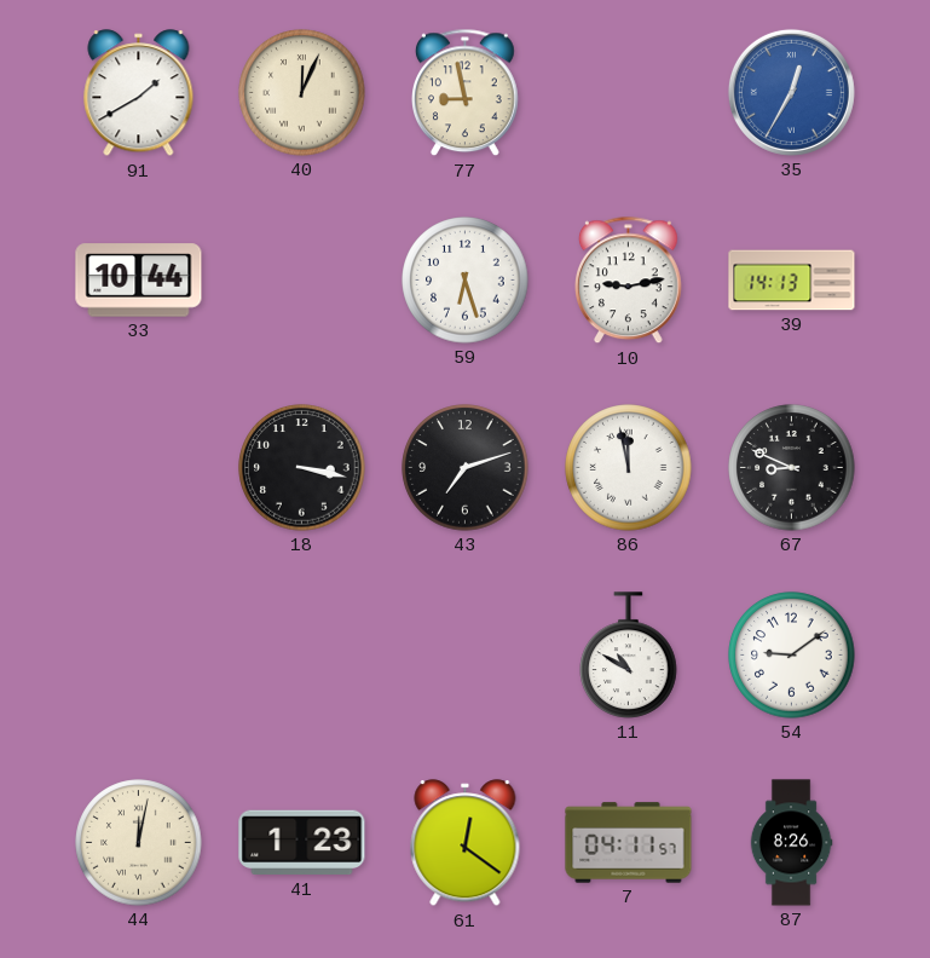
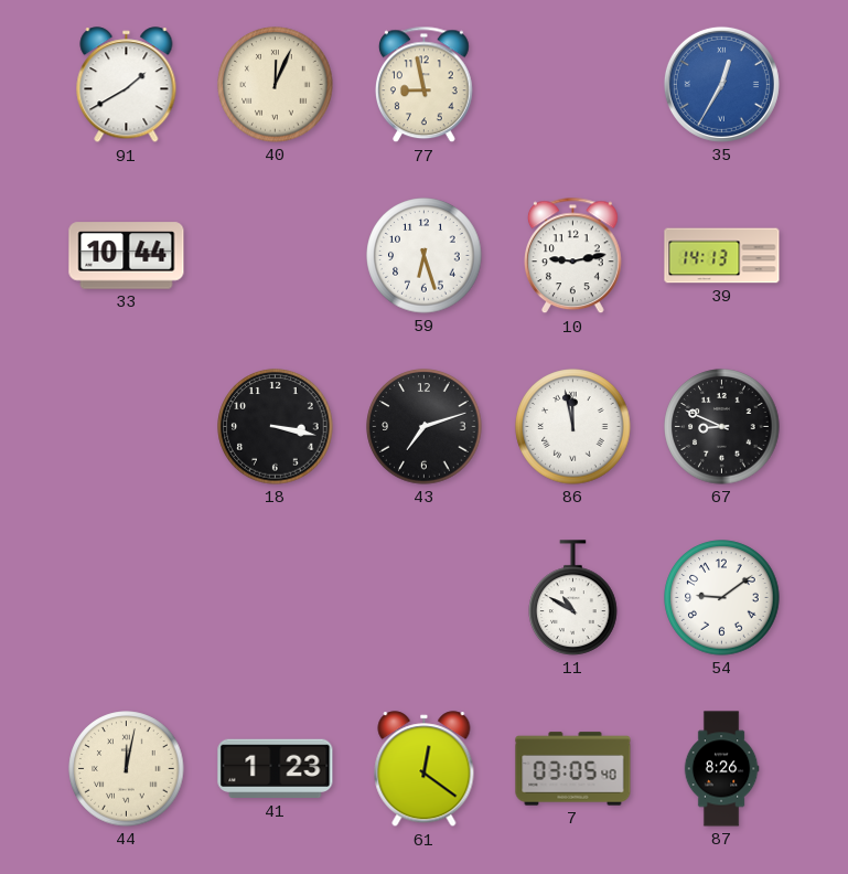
7: 04:11 -> 03:05 (573, 769)
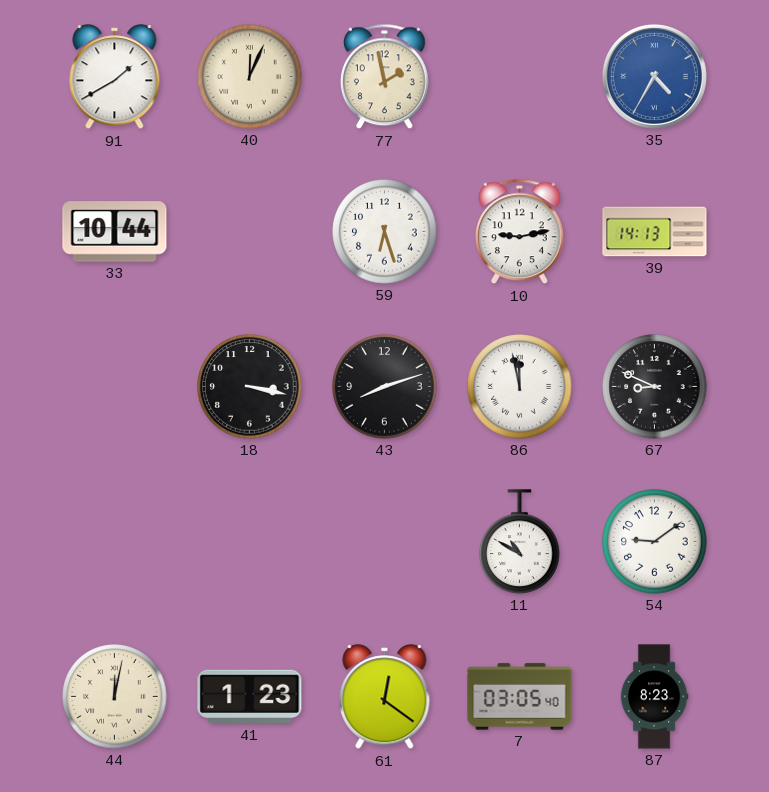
77: 8:58 -> 1:58 (385, 77)
35: 12:35 -> 4:35 (654, 76)
43: 7:12 -> 8:12 (385, 387)
87: 8:26 -> 8:23 (654, 697)
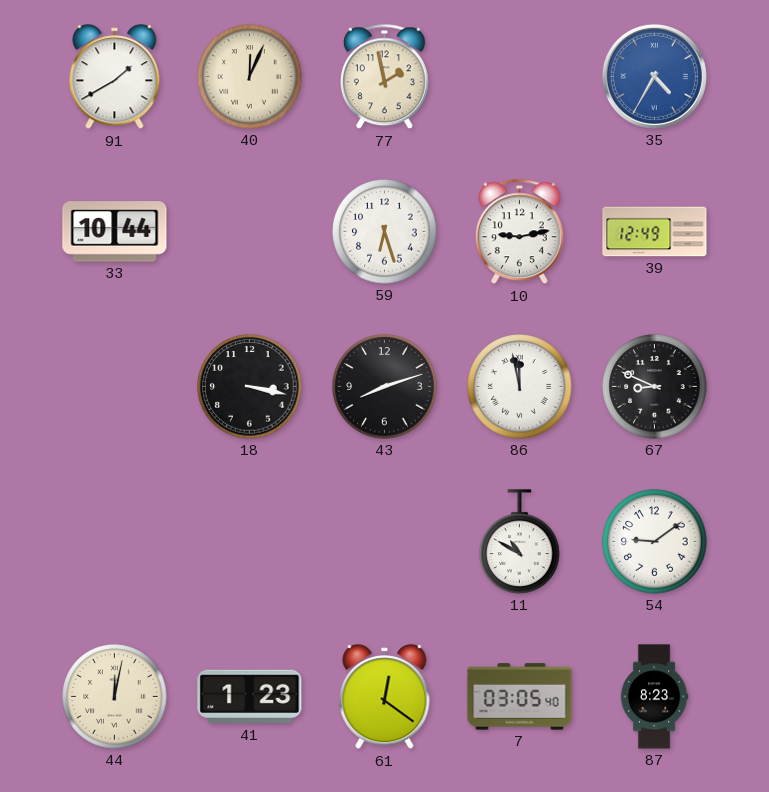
39: 14:13 -> 12:49 (655, 232)
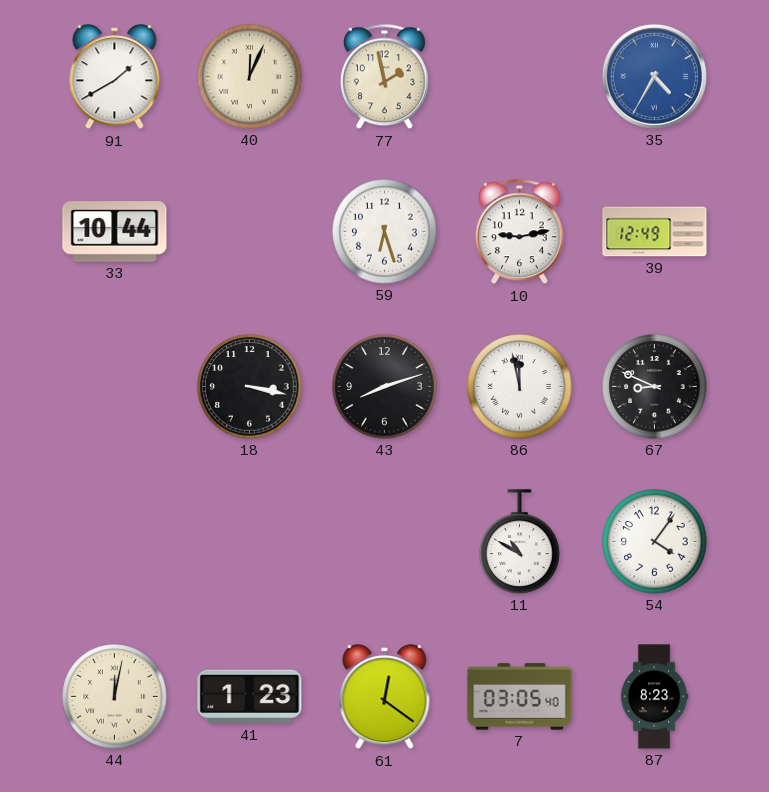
54: 9:09 -> 4:06 (655, 542)
